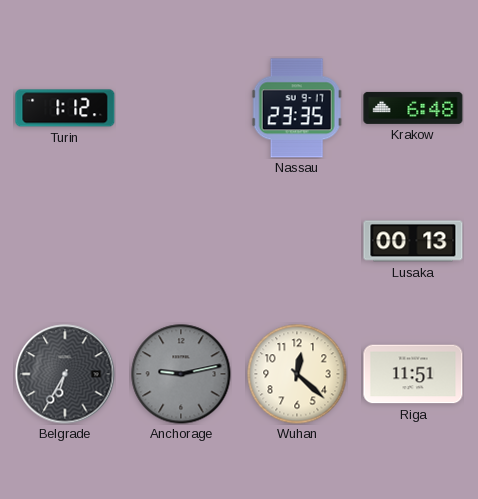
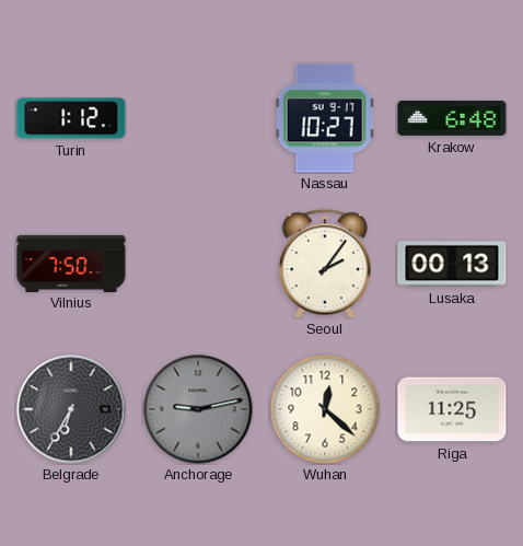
Nassau: 23:35 -> 10:27 (325, 118)
Vilnius: none -> 7:50 (71, 263)
Seoul: none -> 2:06 (325, 264)
Riga: 11:51 -> 11:25 (452, 409)
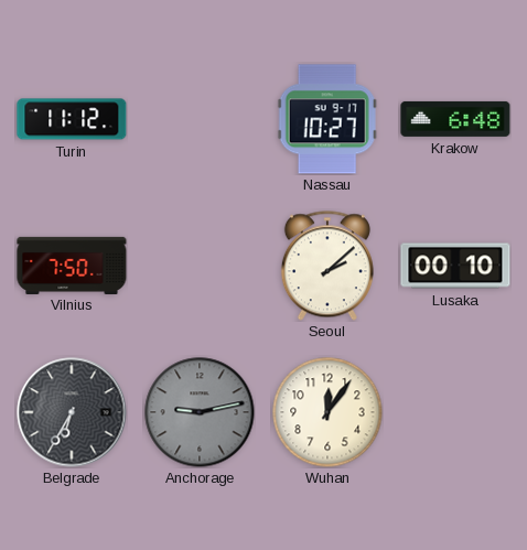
Turin: 1:12 -> 11:12 (72, 119)
Seoul: 2:06 -> 2:08 (327, 266)
Lusaka: 00:13 -> 00:10 (455, 266)
Wuhan: 12:22 -> 12:06 (327, 412)
Riga: 11:25 -> none (452, 409)
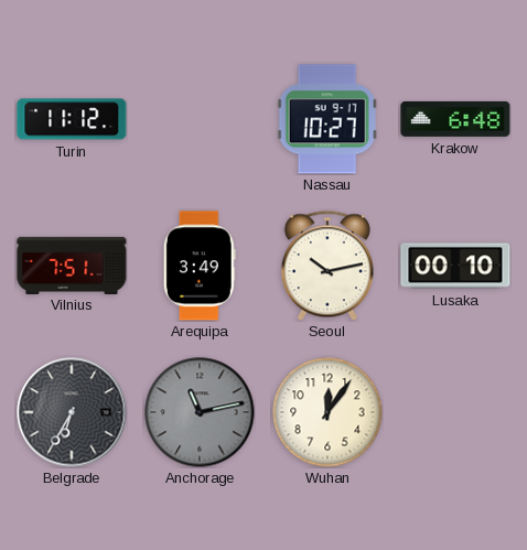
Vilnius: 7:50 -> 7:51 (72, 265)
Arequipa: none -> 3:49 (200, 266)
Seoul: 2:08 -> 10:13 (327, 266)
Anchorage: 9:13 -> 11:13 (200, 412)
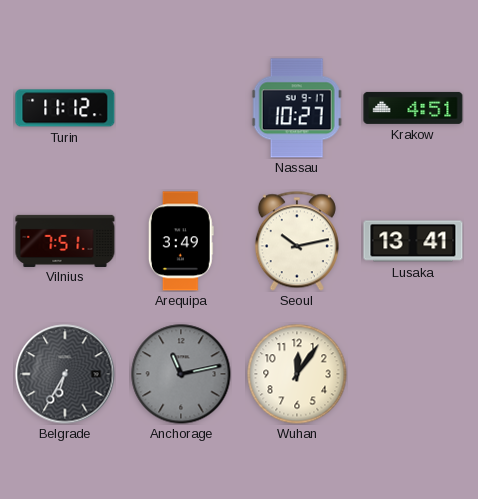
Krakow: 6:48 -> 4:51 (413, 108)
Lusaka: 00:10 -> 13:41 (413, 241)
